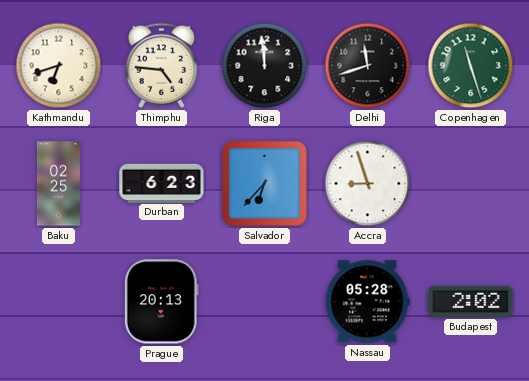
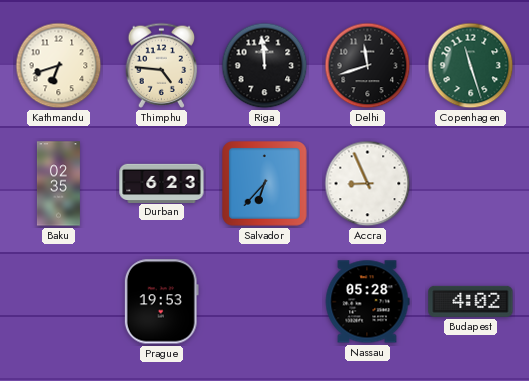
Baku: 02:25 -> 02:35 (58, 184)
Accra: 8:57 -> 8:56 (368, 184)
Prague: 20:13 -> 19:53 (161, 302)
Budapest: 2:02 -> 4:02 (471, 301)
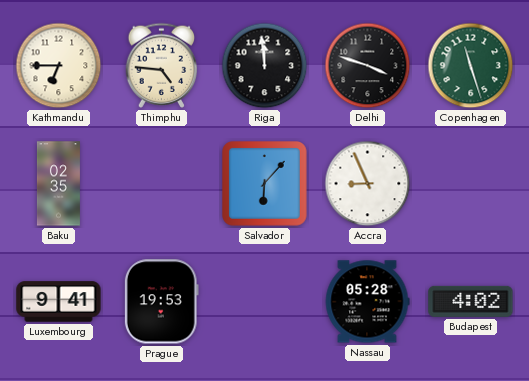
Kathmandu: 6:42 -> 6:45 (59, 66)
Delhi: 11:42 -> 3:48 (368, 66)
Durban: 6:23 -> none (162, 183)
Salvador: 6:37 -> 6:07 (265, 184)
Luxembourg: none -> 9:41 (59, 302)
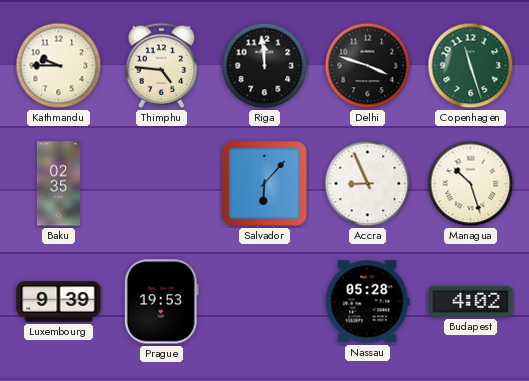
Kathmandu: 6:45 -> 9:45 (59, 66)
Managua: none -> 10:27 (471, 184)
Luxembourg: 9:41 -> 9:39 (59, 302)
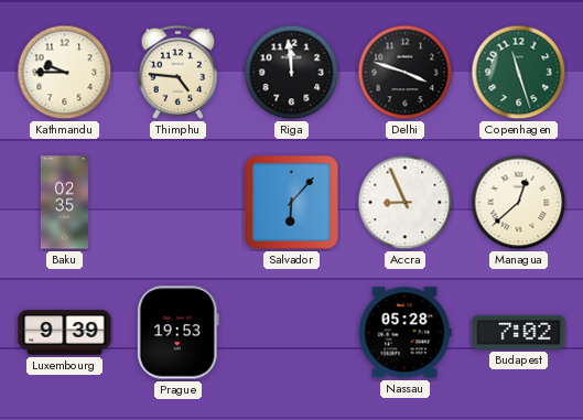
Managua: 10:27 -> 12:38 (519, 203)
Budapest: 4:02 -> 7:02 (519, 332)
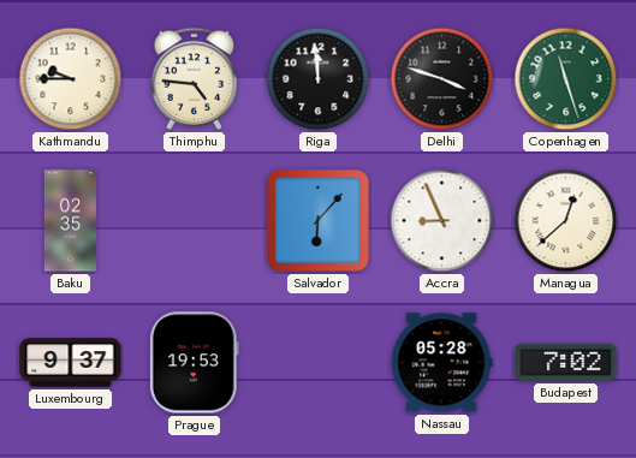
Luxembourg: 9:39 -> 9:37 (71, 363)
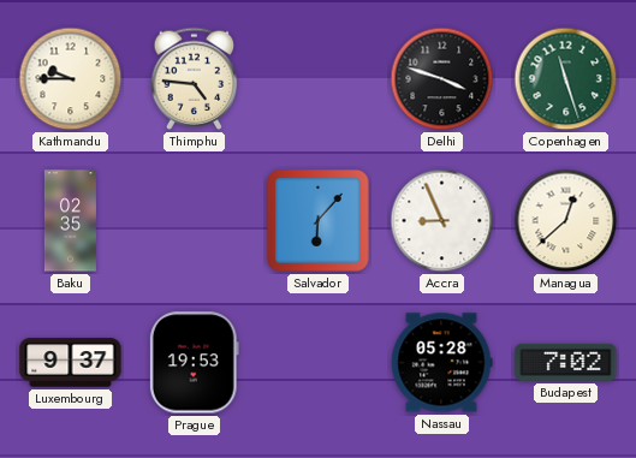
Riga: 11:59 -> none (319, 79)
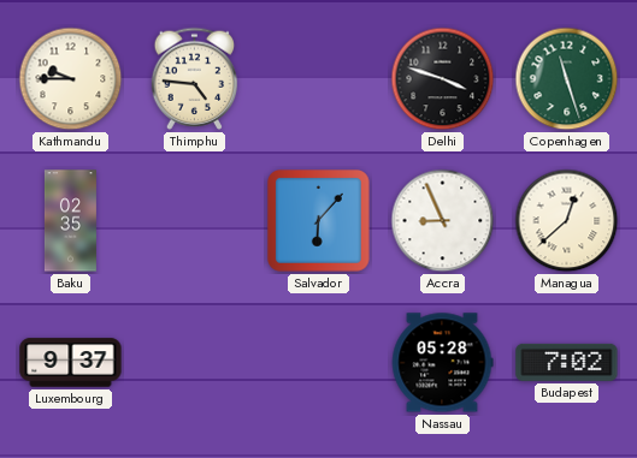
Prague: 19:53 -> none (194, 363)
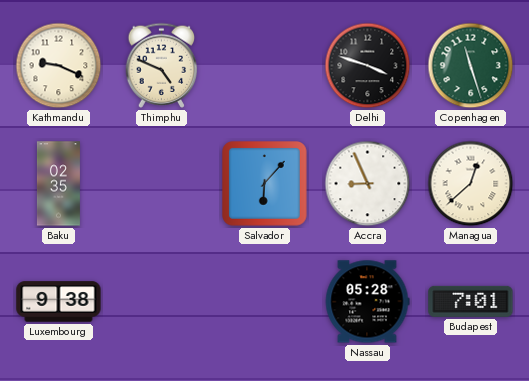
Kathmandu: 9:45 -> 9:19 (59, 66)
Thimphu: 4:46 -> 4:49 (162, 65)
Luxembourg: 9:37 -> 9:38 (59, 302)
Budapest: 7:02 -> 7:01 (471, 301)
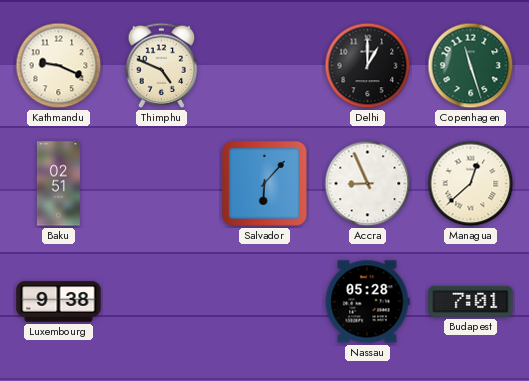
Delhi: 3:48 -> 1:00 (368, 66)
Baku: 02:35 -> 02:51 (58, 184)
